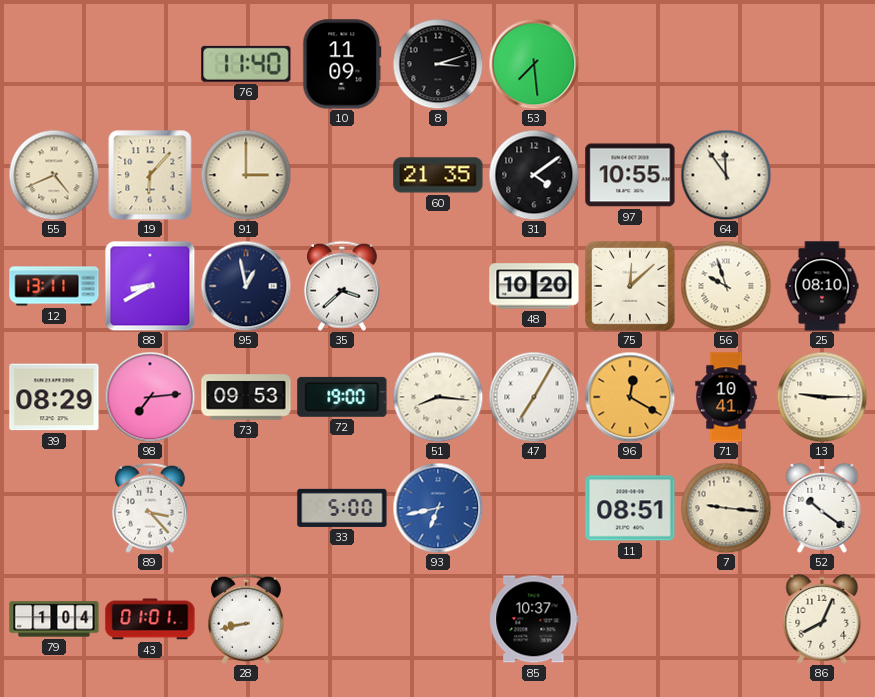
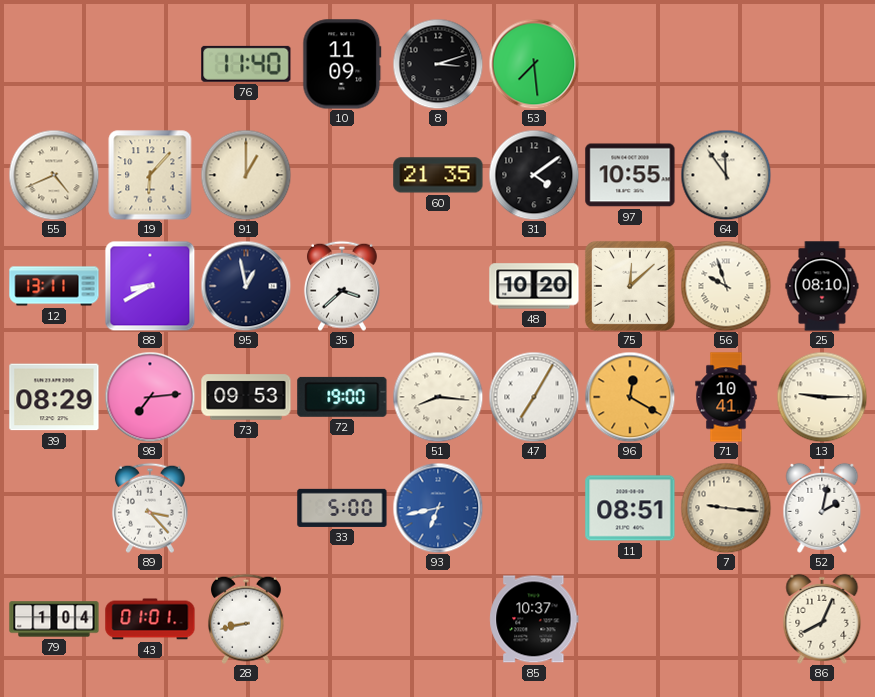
91: 3:00 -> 1:00 (246, 175)
52: 10:21 -> 2:02 (822, 508)
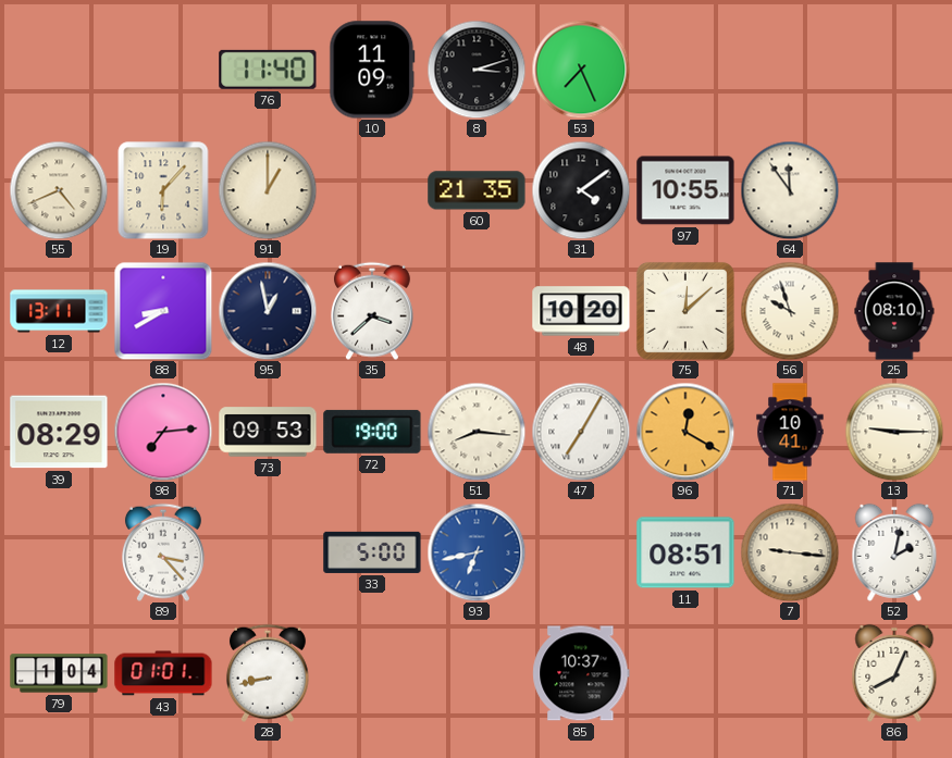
53: 7:29 -> 7:26 (581, 70)
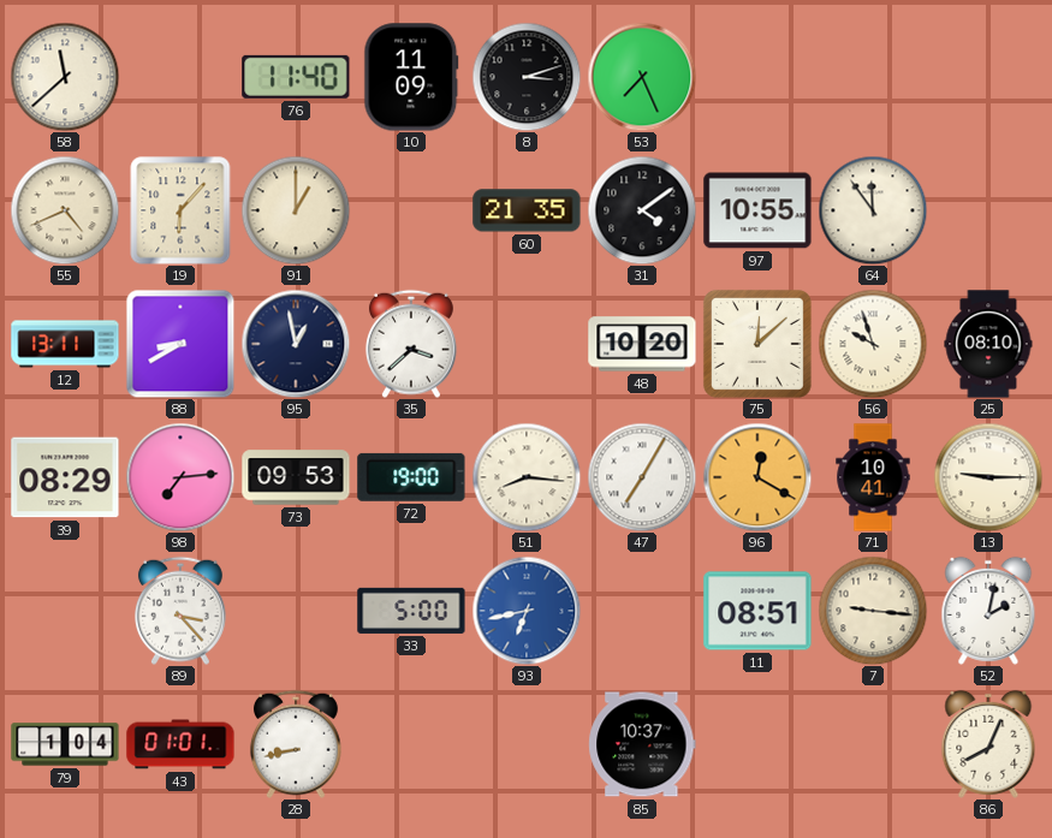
58: none -> 11:38 (65, 77)
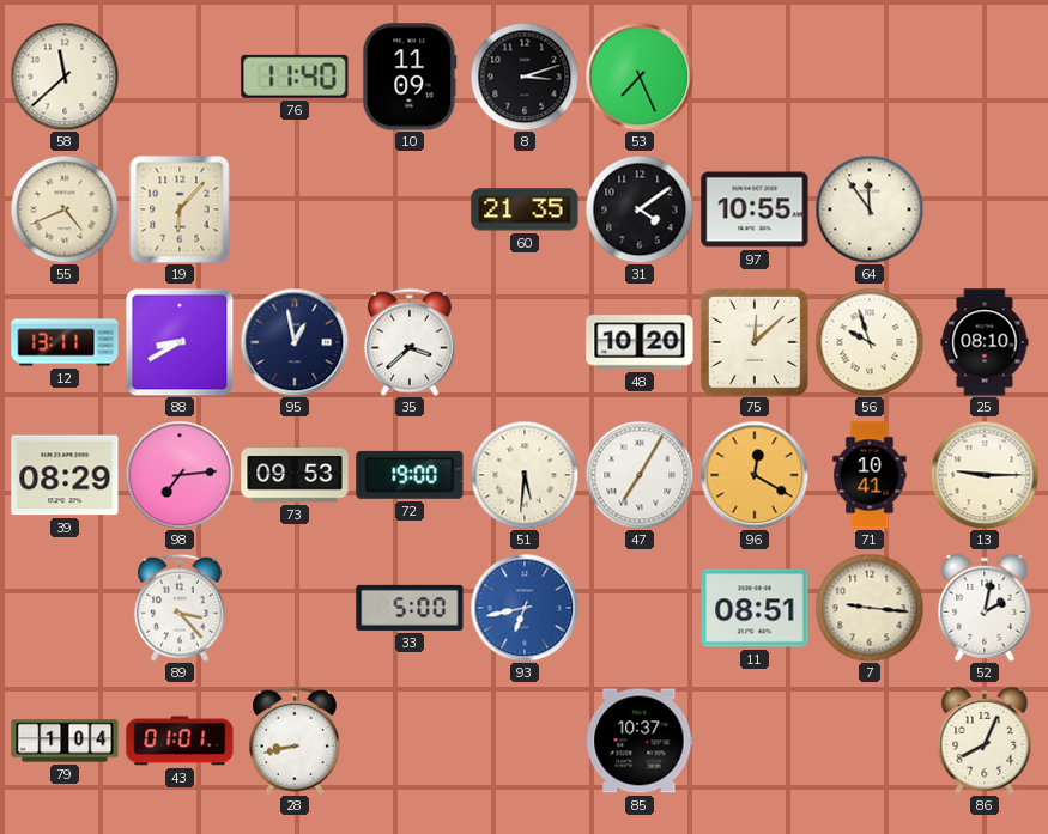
91: 1:00 -> none (296, 210)
51: 8:16 -> 5:31 (525, 475)
